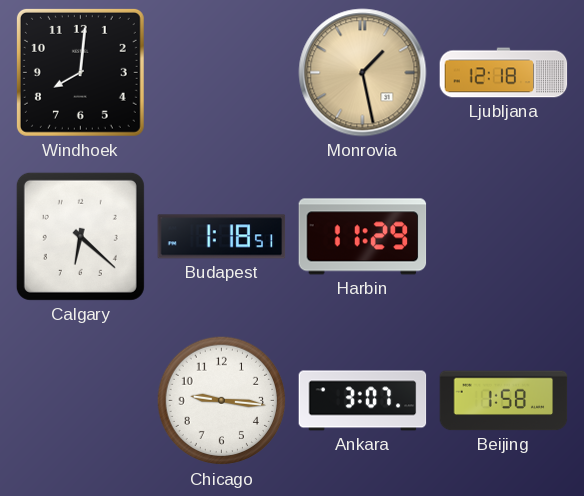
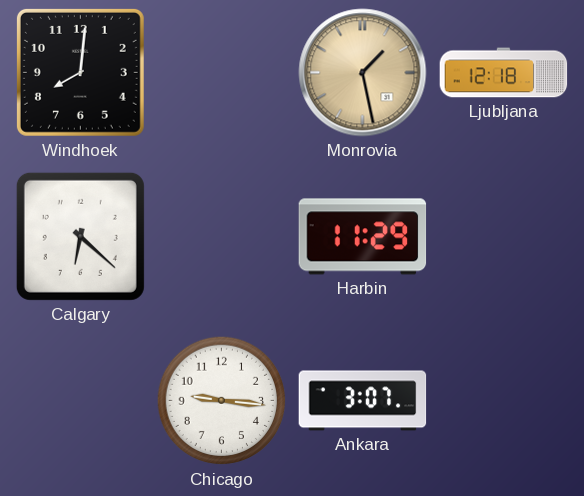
Budapest: 1:18 -> none (222, 237)
Beijing: 1:58 -> none (504, 401)
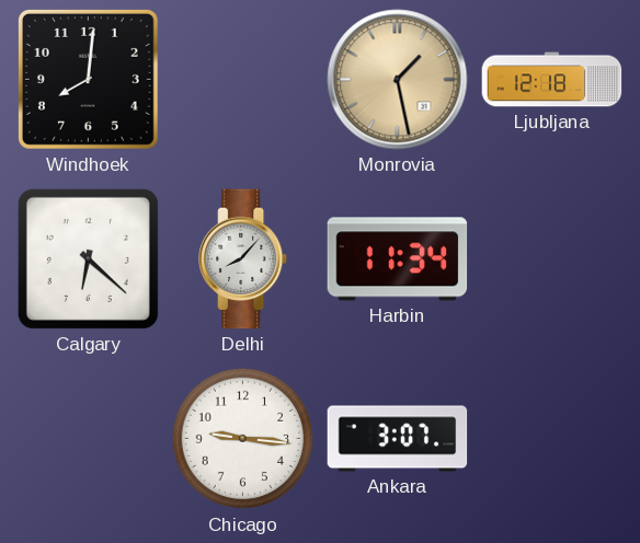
Delhi: none -> 8:07 (244, 259)
Harbin: 11:29 -> 11:34 (398, 259)
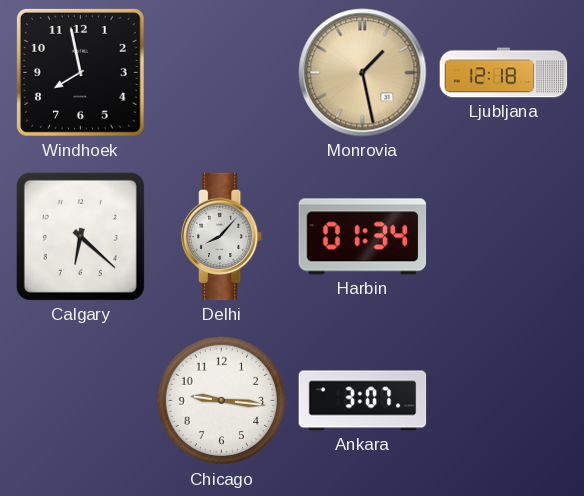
Windhoek: 8:01 -> 7:58 (80, 72)
Harbin: 11:34 -> 01:34 (363, 237)
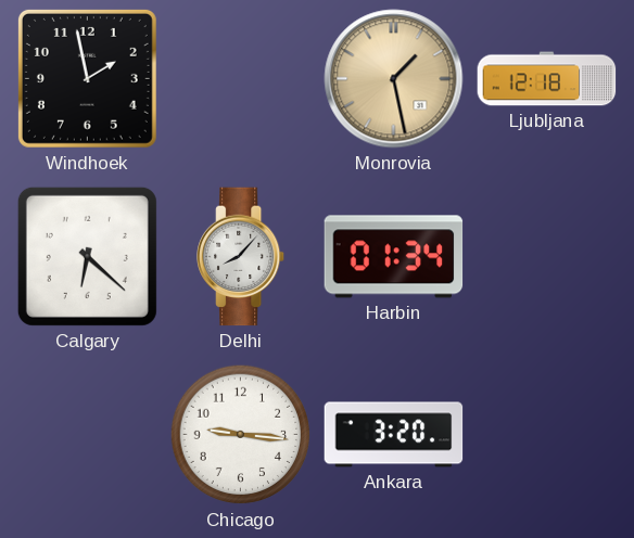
Windhoek: 7:58 -> 1:58 (87, 78)
Ankara: 3:07 -> 3:20 (394, 435)
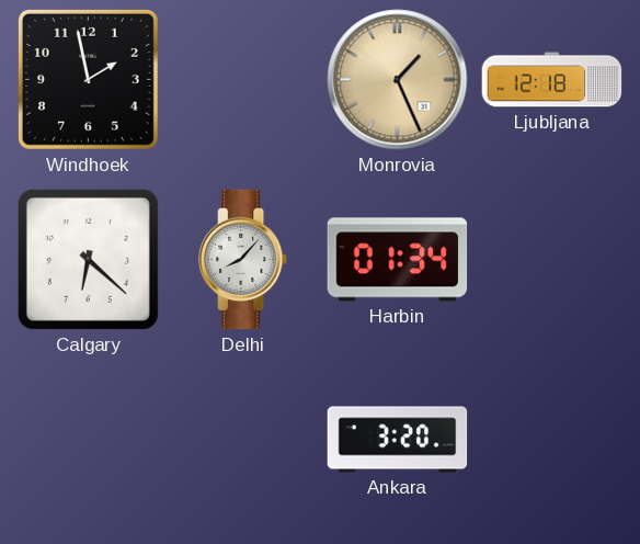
Monrovia: 1:28 -> 1:26 (398, 80)
Chicago: 9:16 -> none (241, 435)
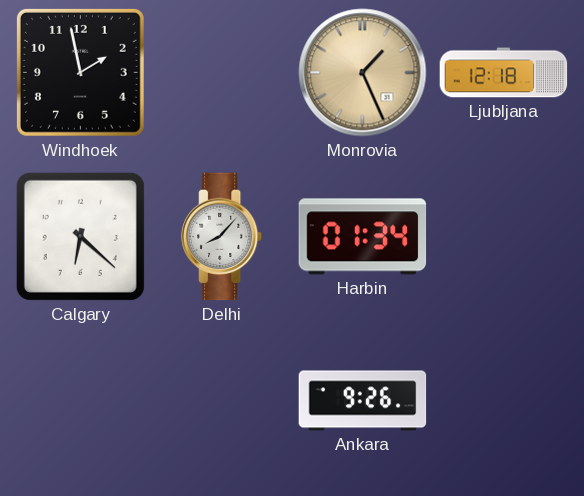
Ankara: 3:20 -> 9:26 (363, 401)
